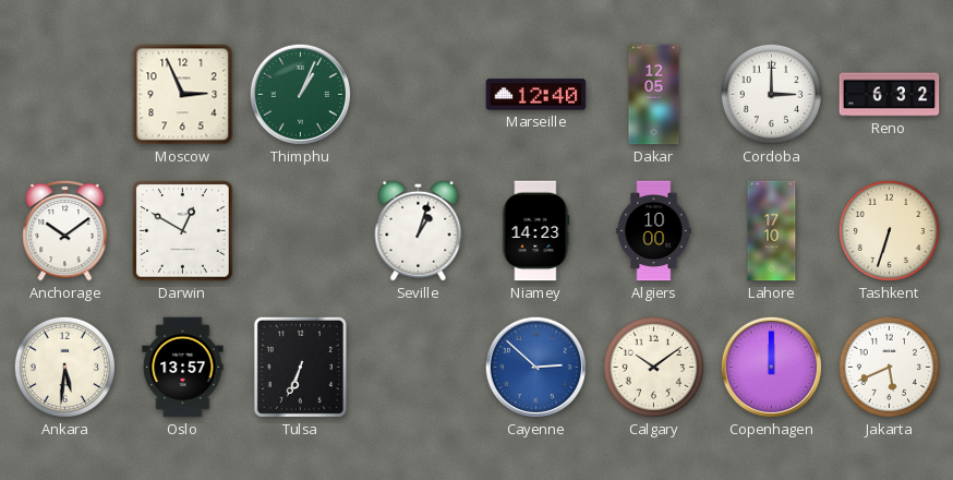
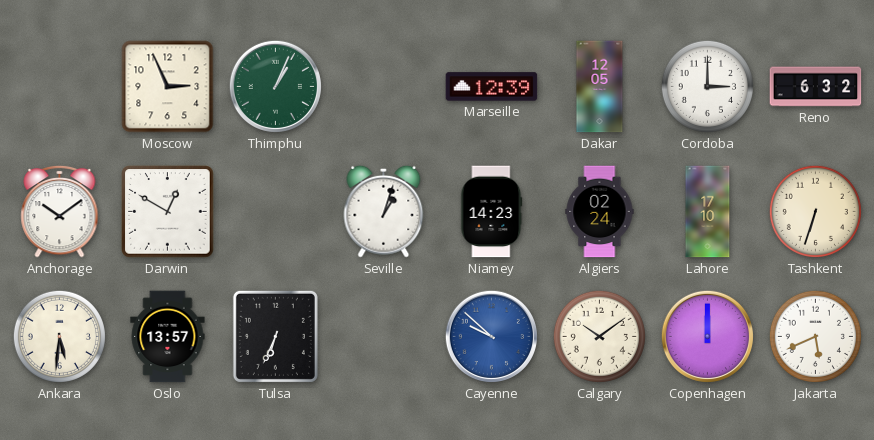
Marseille: 12:40 -> 12:39 (492, 87)
Algiers: 10:00 -> 02:24 (600, 212)
Cayenne: 2:52 -> 9:52 (491, 336)
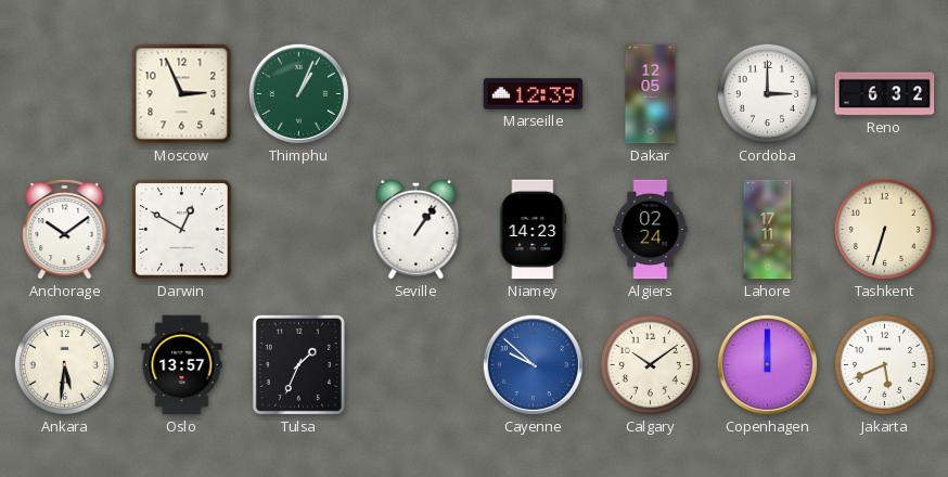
Seville: 1:03 -> 1:06 (417, 229)
Lahore: 17:10 -> 17:11 (768, 230)
Tulsa: 6:34 -> 1:34 (298, 364)
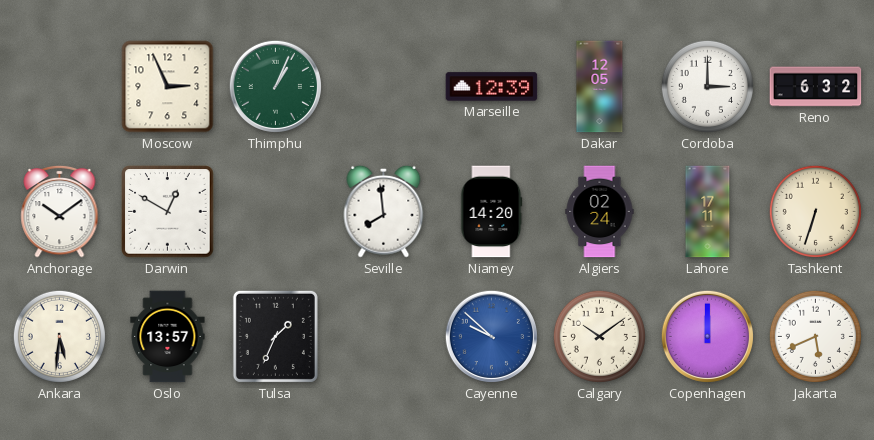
Seville: 1:06 -> 7:59 (384, 211)
Niamey: 14:23 -> 14:20 (492, 212)
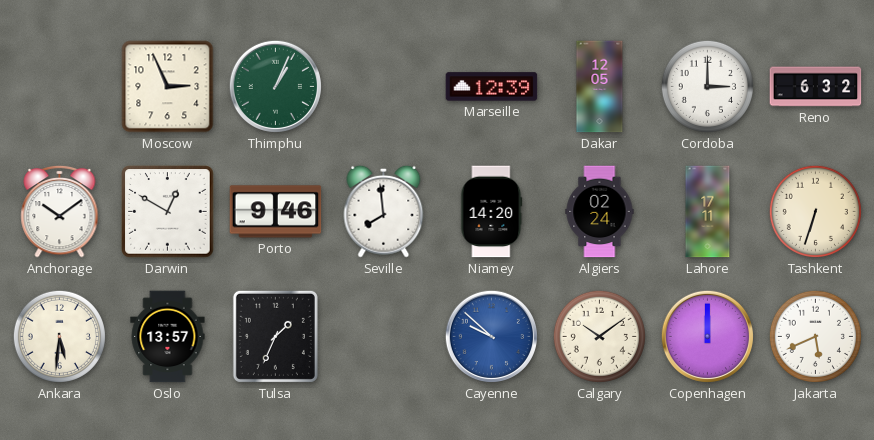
Porto: none -> 9:46 (276, 212)
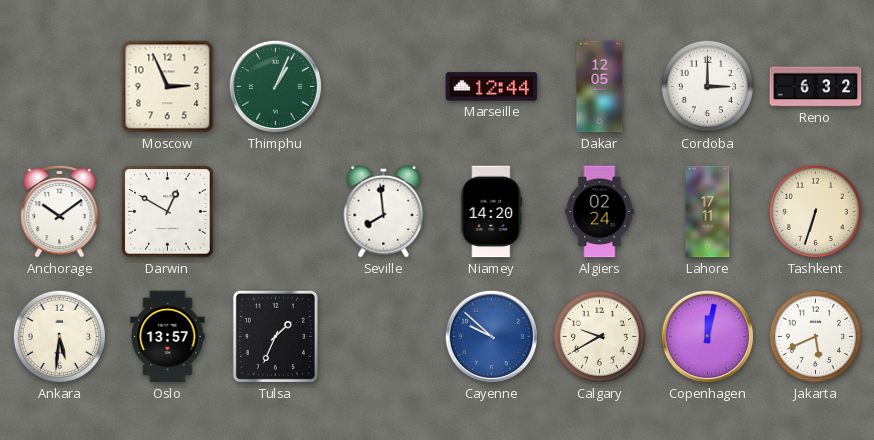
Marseille: 12:39 -> 12:44 (492, 87)
Porto: 9:46 -> none (276, 212)
Calgary: 10:09 -> 9:40 (599, 336)
Copenhagen: 12:00 -> 12:02 (707, 336)
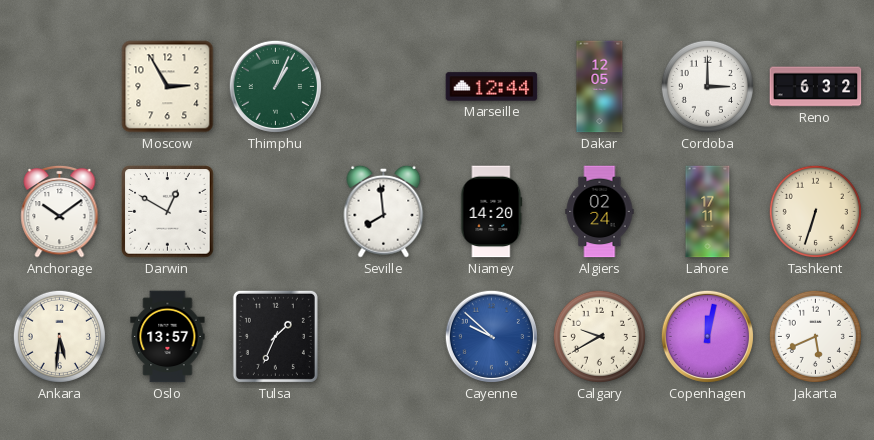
Moscow: 2:56 -> 2:55 (168, 87)
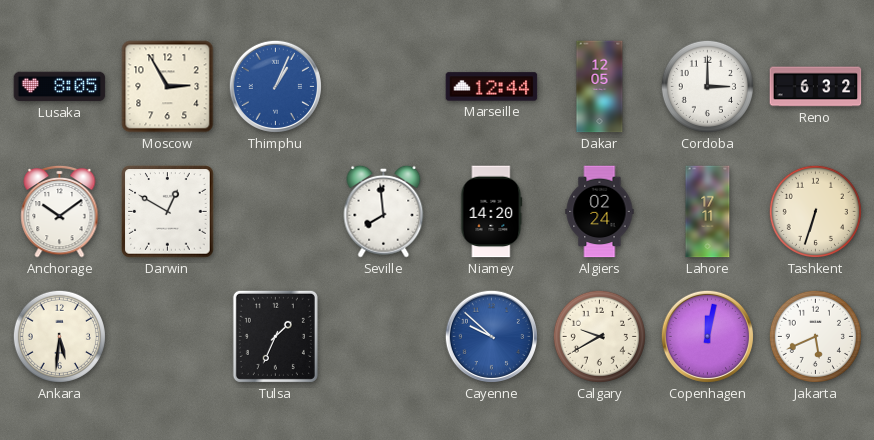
Lusaka: none -> 8:05 (60, 87)
Thimphu dial: green -> blue (275, 86)
Oslo: 13:57 -> none (168, 337)
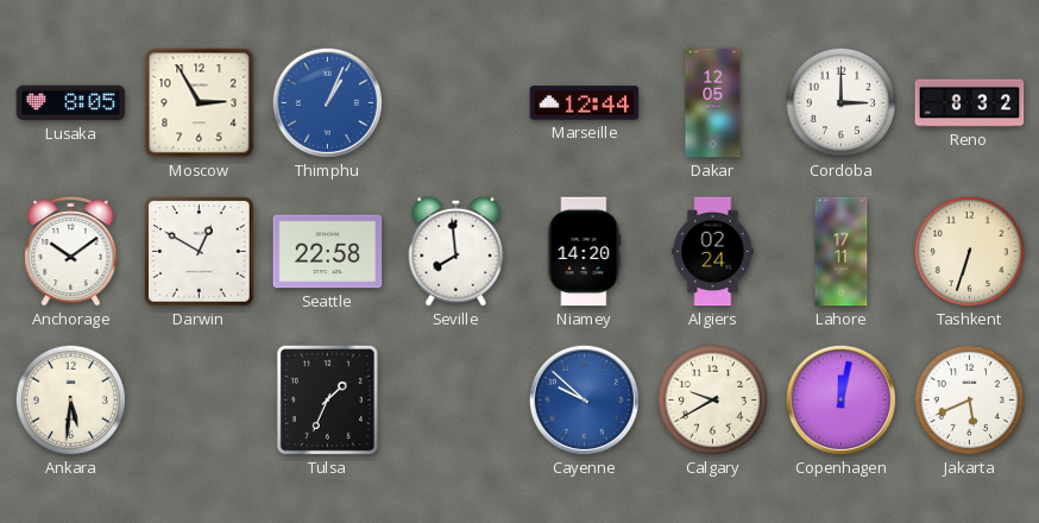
Reno: 6:32 -> 8:32 (970, 103)
Seattle: none -> 22:58 (328, 252)
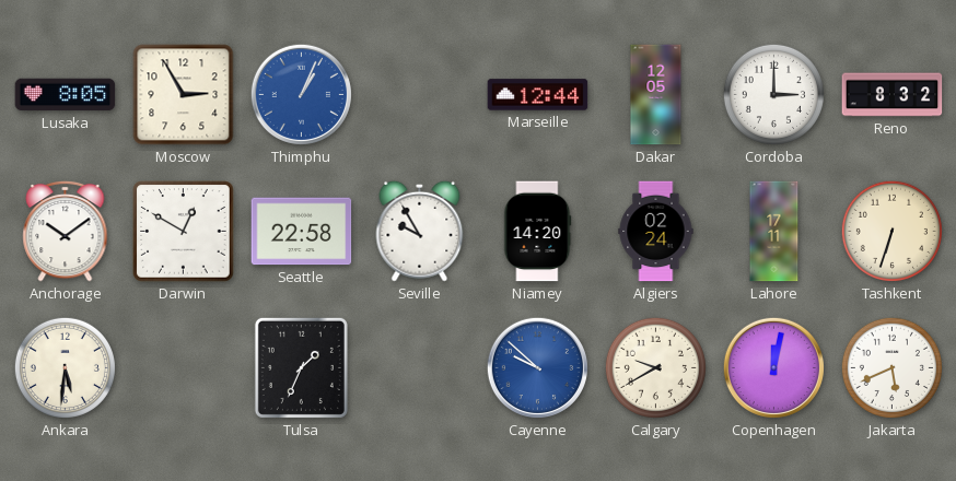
Seville: 7:59 -> 9:55 (420, 231)
